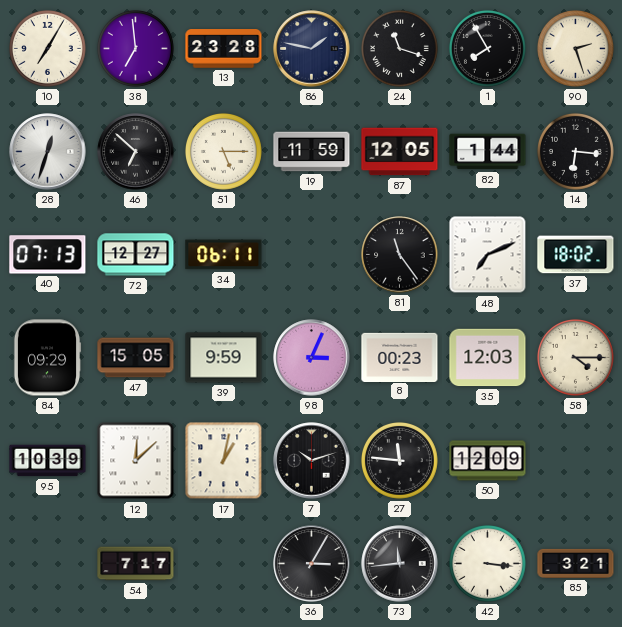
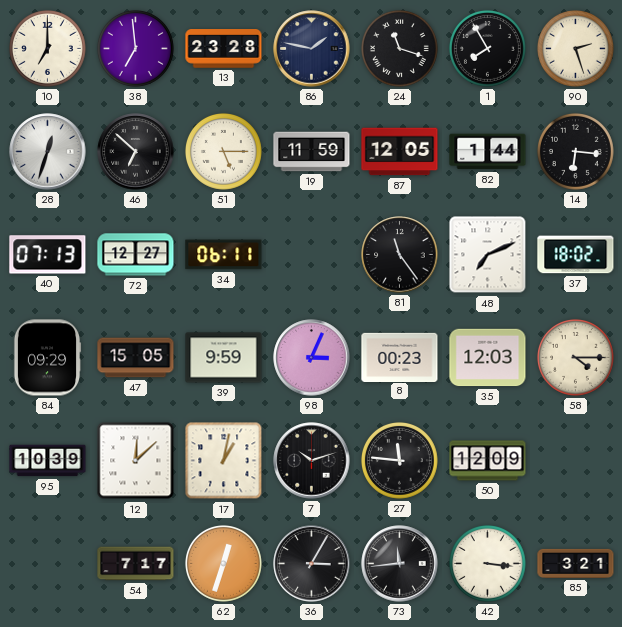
10: 7:05 -> 7:00 (47, 48)
62: none -> 12:33 (223, 563)
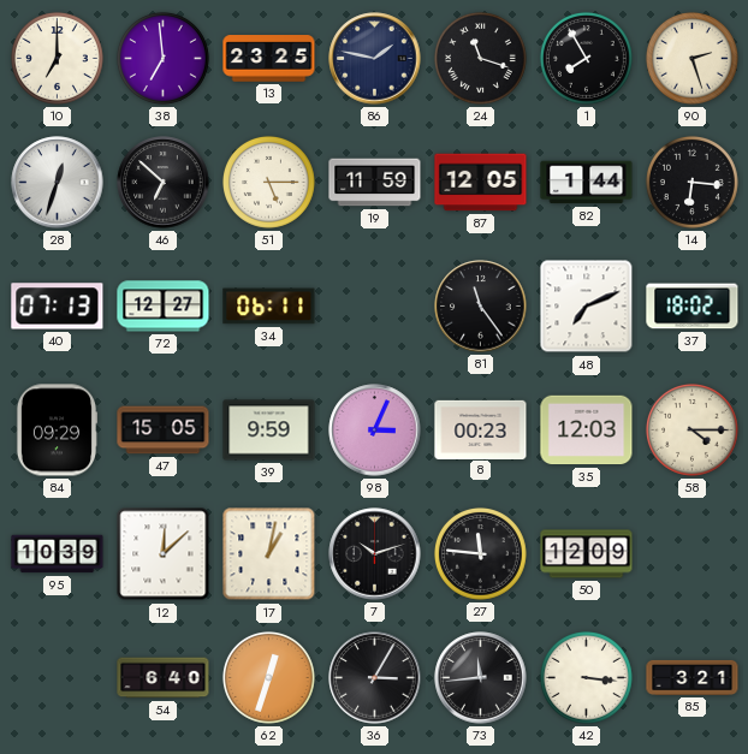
13: 23:28 -> 23:25 (269, 59)
54: 7:17 -> 6:40 (164, 678)
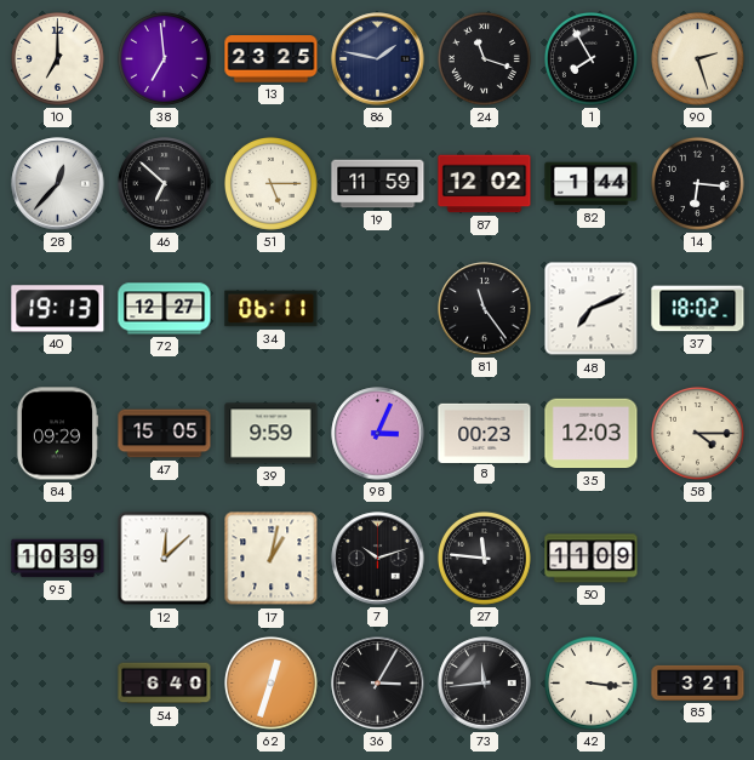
28: 12:33 -> 12:37 (58, 184)
87: 12:05 -> 12:02 (485, 184)
40: 07:13 -> 19:13 (58, 309)
50: 12:09 -> 11:09 (592, 559)
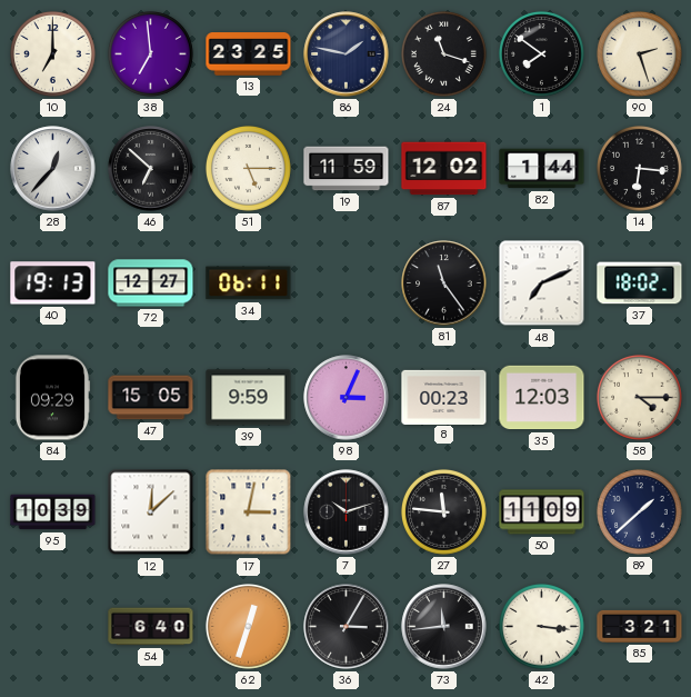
1: 7:55 -> 7:51 (541, 53)
17: 1:02 -> 3:02 (249, 512)
89: none -> 1:38 (639, 511)
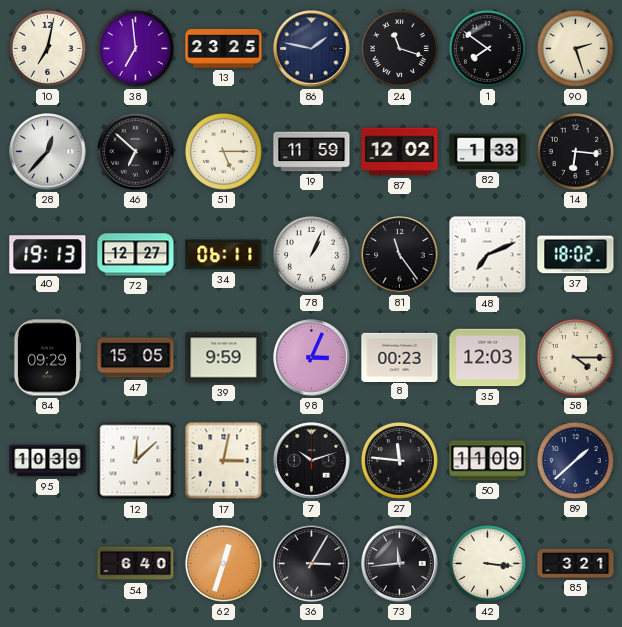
10: 7:00 -> 7:02 (47, 48)
82: 1:44 -> 1:33 (488, 152)
78: none -> 1:04 (311, 254)
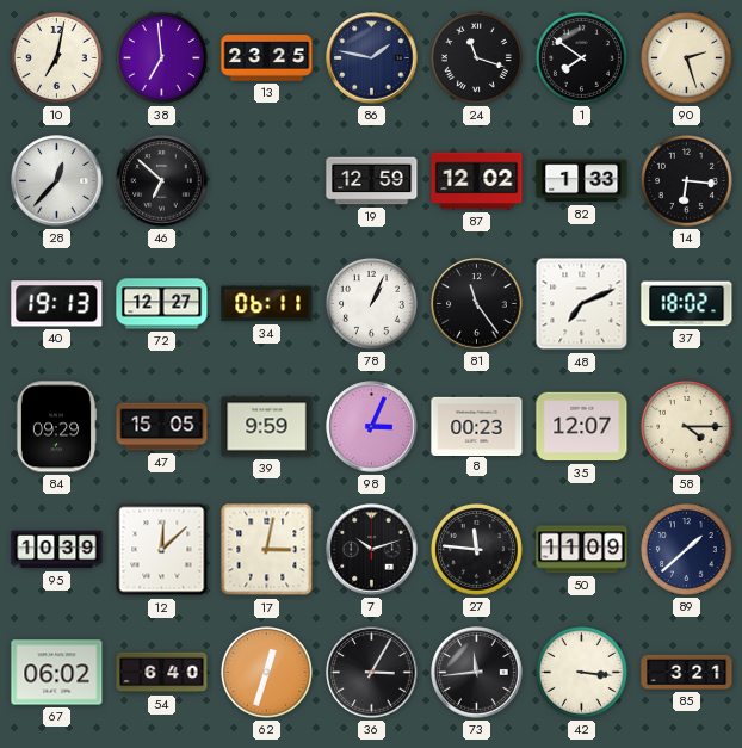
51: 5:15 -> none (223, 151)
19: 11:59 -> 12:59 (372, 181)
35: 12:03 -> 12:07 (582, 427)
67: none -> 06:02 (57, 673)
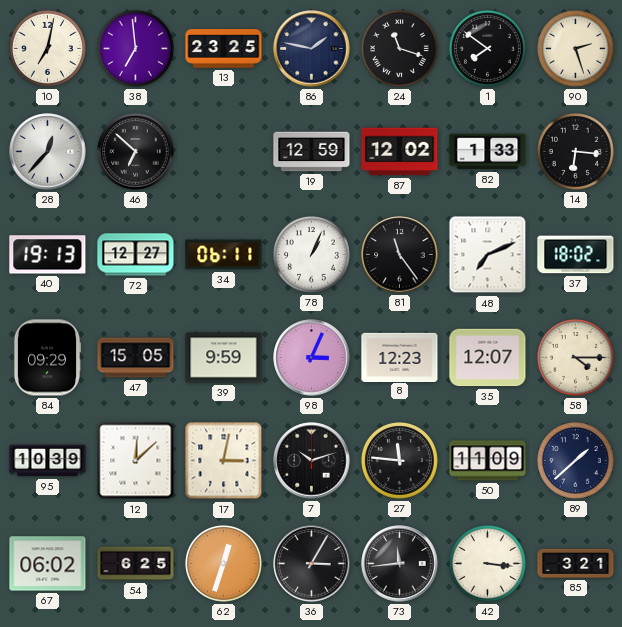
8: 00:23 -> 12:23 (400, 357)
54: 6:40 -> 6:25 (136, 564)
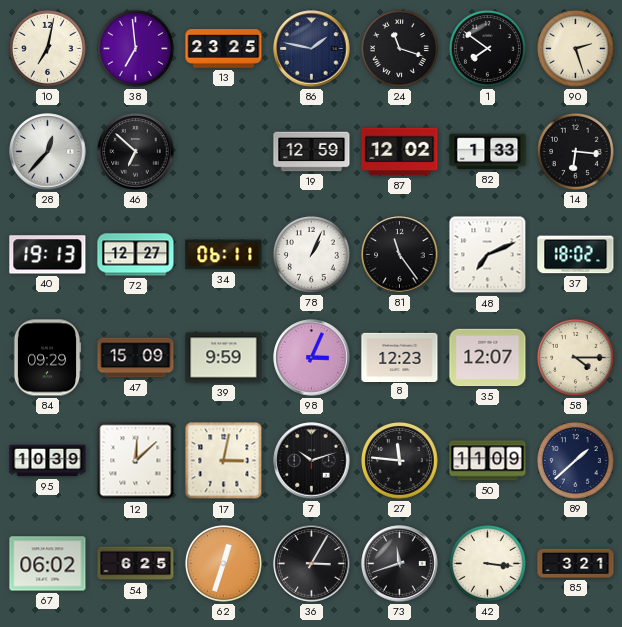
47: 15:05 -> 15:09 (136, 358)
73: 11:44 -> 11:42 (400, 564)
